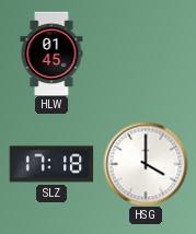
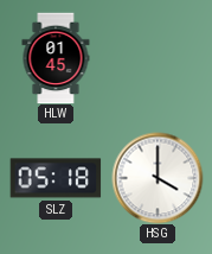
SLZ: 17:18 -> 05:18 (56, 178)
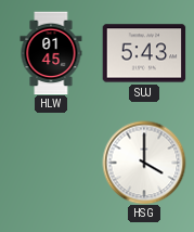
SUJ: none -> 5:43 (144, 53)
SLZ: 05:18 -> none (56, 178)
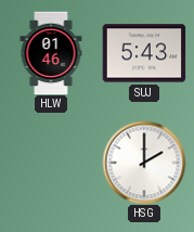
HLW: 01:45 -> 01:46 (51, 53)
HSG: 4:00 -> 2:00 (144, 163)
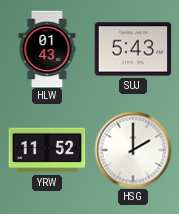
HLW: 01:46 -> 01:43 (47, 49)
YRW: none -> 11:52 (47, 150)
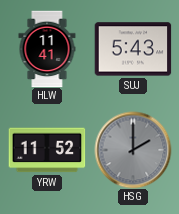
HLW: 01:43 -> 11:41 (47, 49)
HSG dial: white -> grey (133, 150)
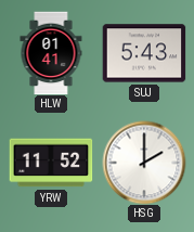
HLW: 11:41 -> 01:41 (51, 53)
HSG dial: grey -> white (144, 163)
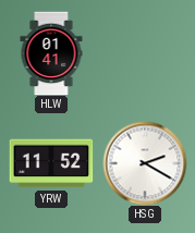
SUJ: 5:43 -> none (144, 53)
HSG: 2:00 -> 2:20 (145, 163)
